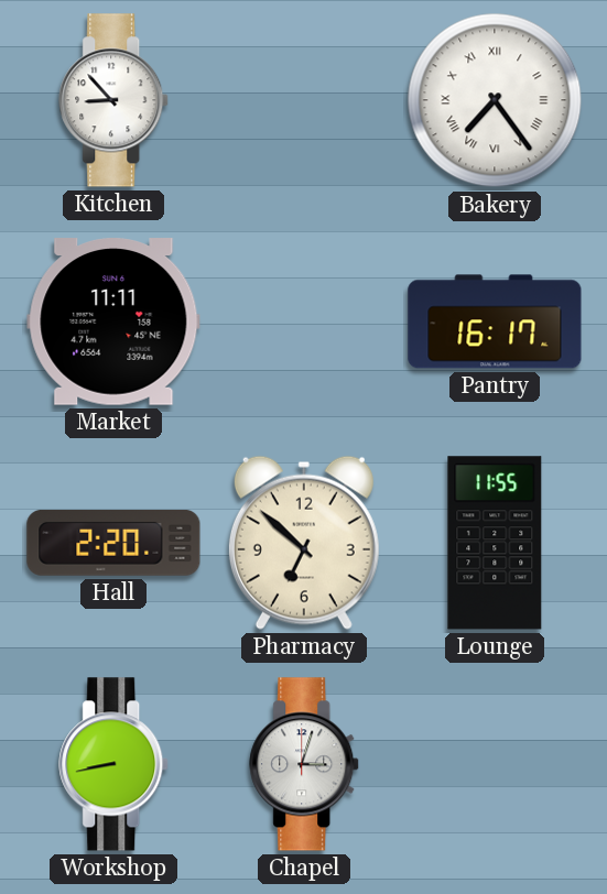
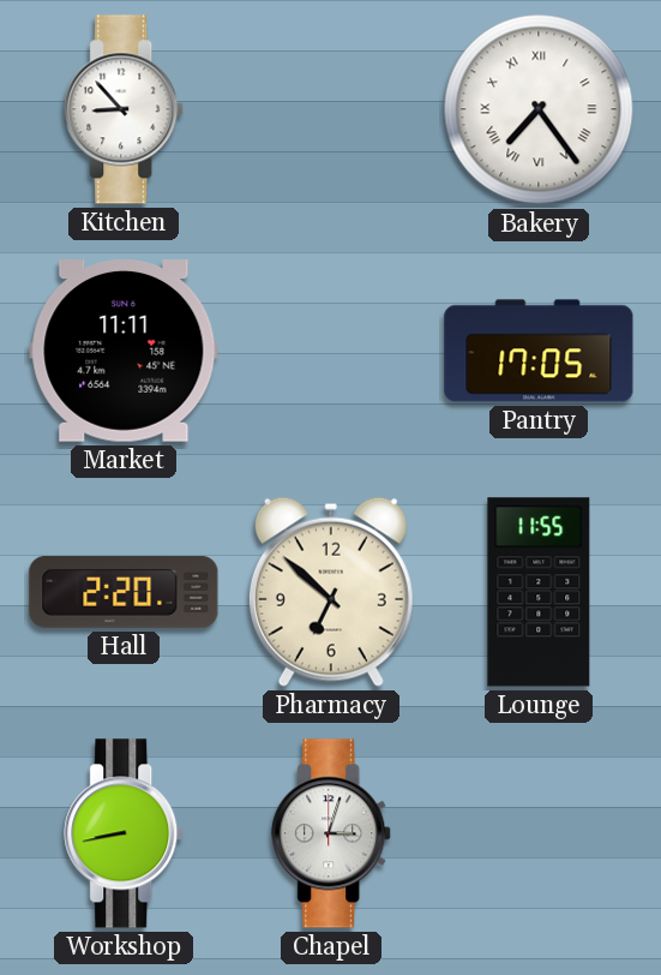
Pantry: 16:17 -> 17:05 (539, 351)
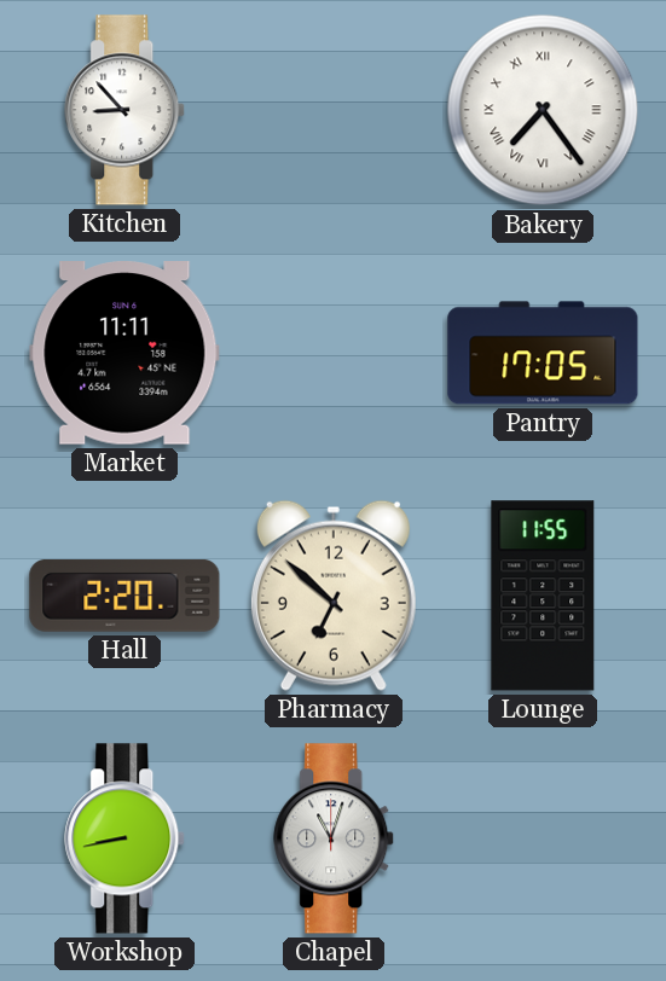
Chapel: 3:03 -> 11:03 (335, 838)
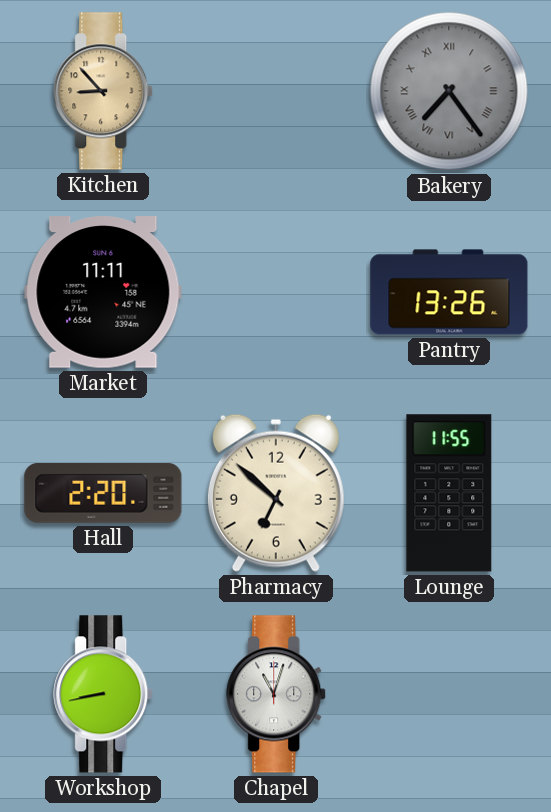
Kitchen dial: white -> champagne (104, 91)
Bakery dial: white -> grey (449, 91)
Pantry: 17:05 -> 13:26 (449, 292)
